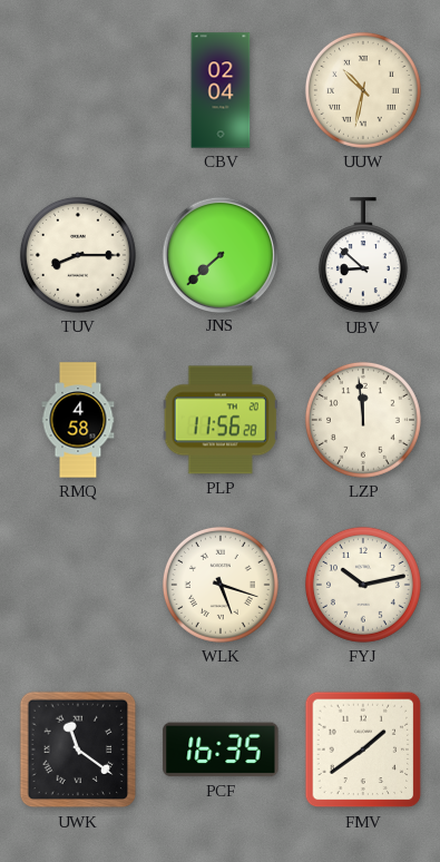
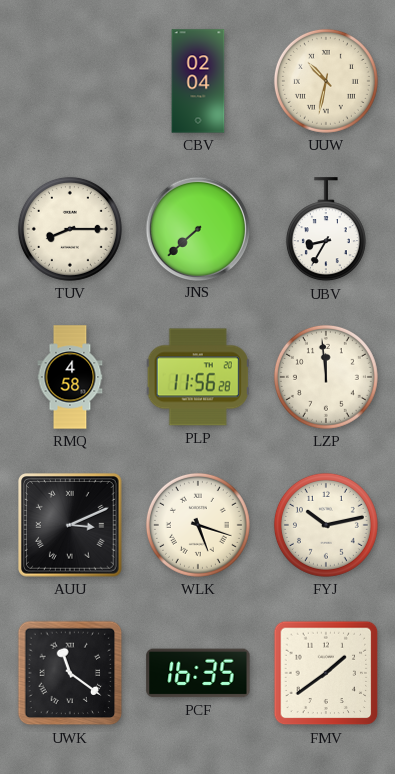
UBV: 8:52 -> 8:35 (326, 230)
AUU: none -> 3:11 (71, 526)
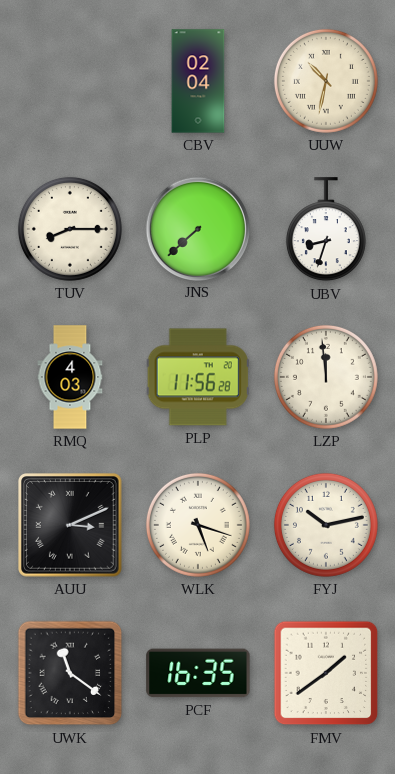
UBV: 8:35 -> 8:33 (326, 230)
RMQ: 4:58 -> 4:03 (70, 377)
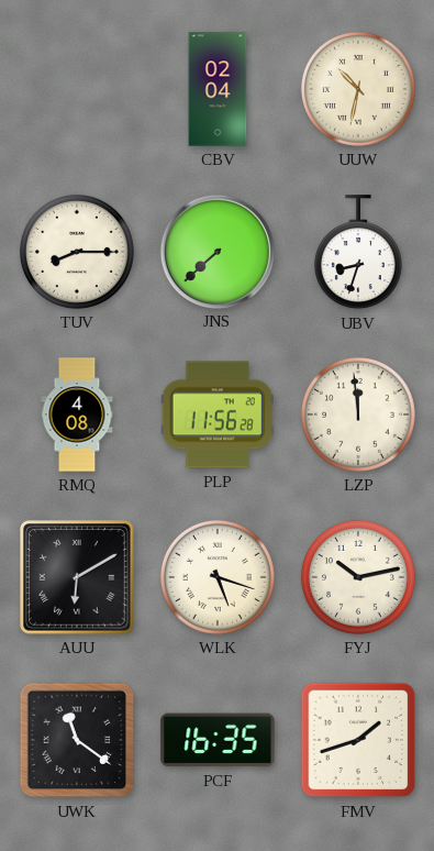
RMQ: 4:03 -> 4:08 (77, 415)
AUU: 3:11 -> 6:10 (78, 578)
FMV: 1:39 -> 1:42 (358, 740)
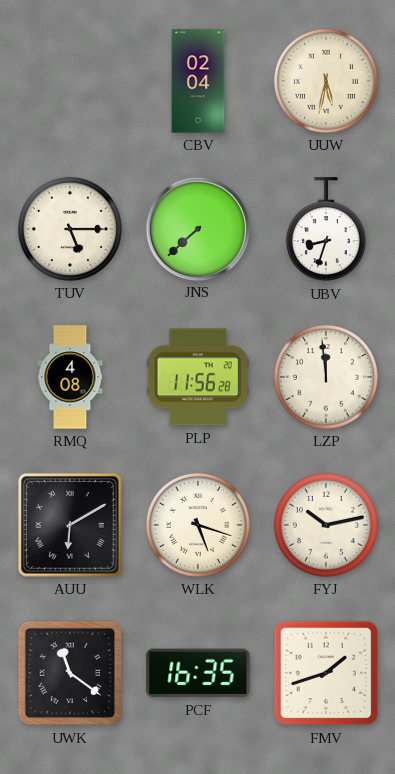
UUW: 10:32 -> 5:32 (326, 81)
TUV: 8:15 -> 5:15 (70, 229)
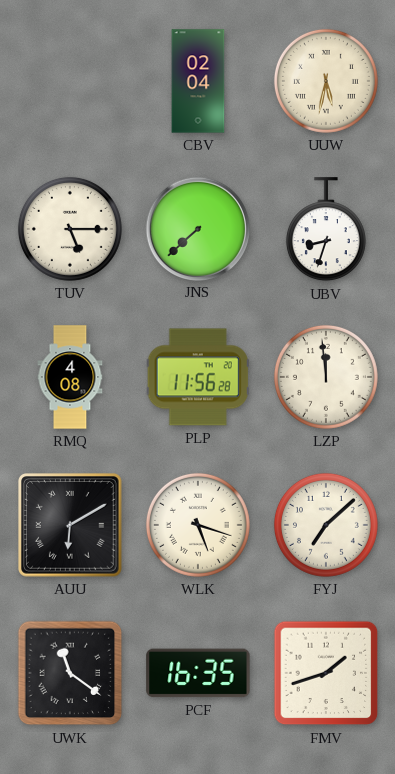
FYJ: 10:13 -> 7:08 (326, 525)
